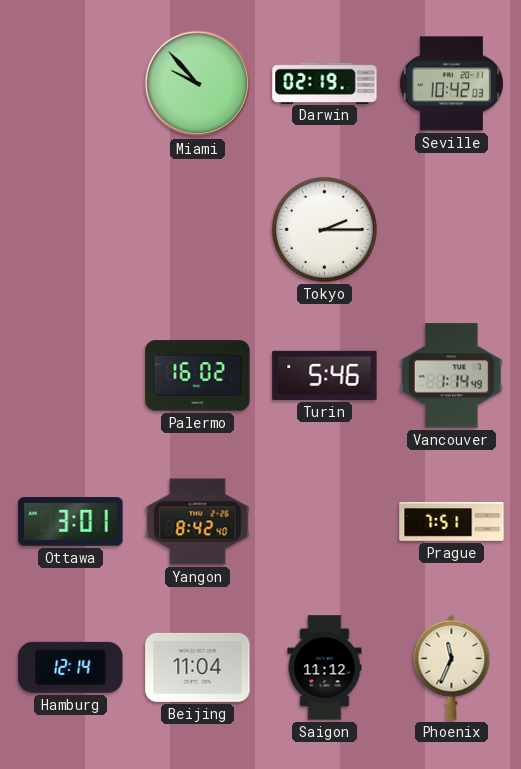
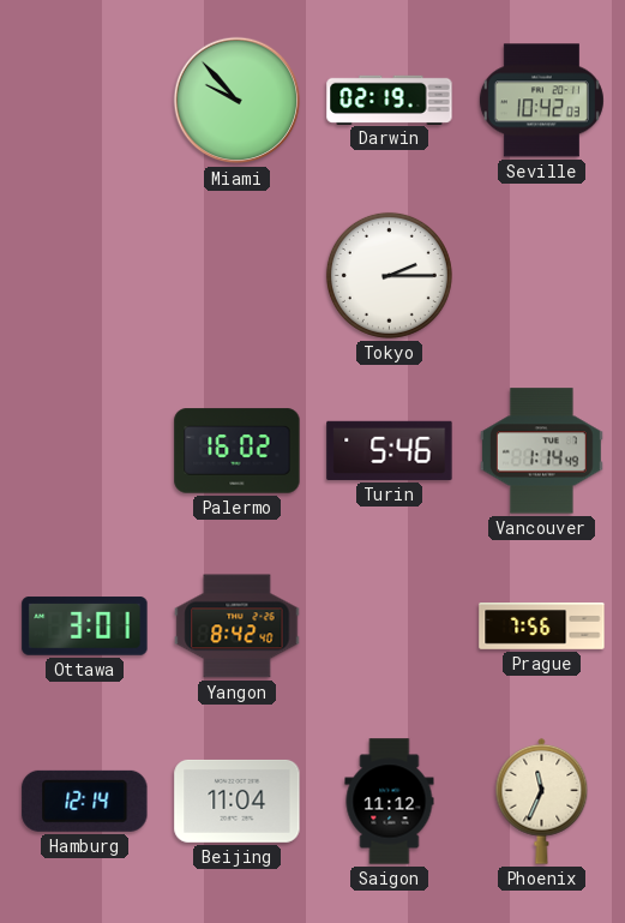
Prague: 7:51 -> 7:56 (542, 627)
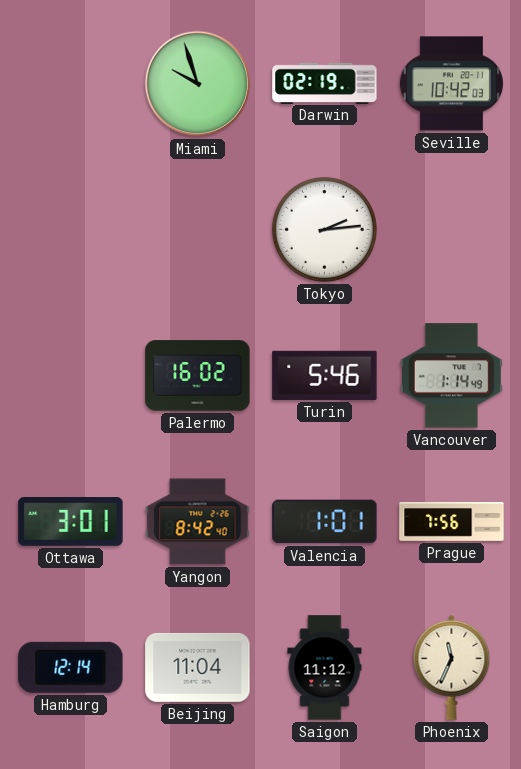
Miami: 9:53 -> 9:57 (198, 84)
Tokyo: 2:15 -> 2:14 (324, 229)
Valencia: none -> 1:01 (325, 522)
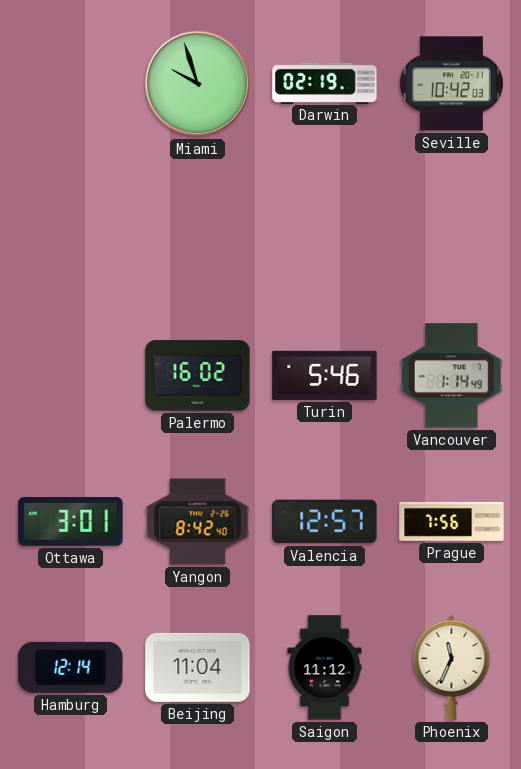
Tokyo: 2:14 -> none (324, 229)
Valencia: 1:01 -> 12:57 (325, 522)
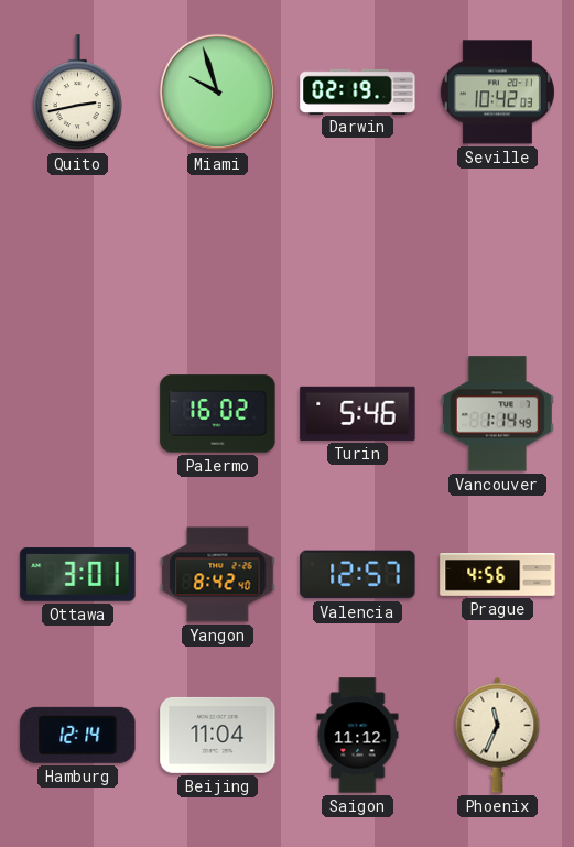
Quito: none -> 2:43 (77, 93)
Prague: 7:56 -> 4:56 (498, 575)
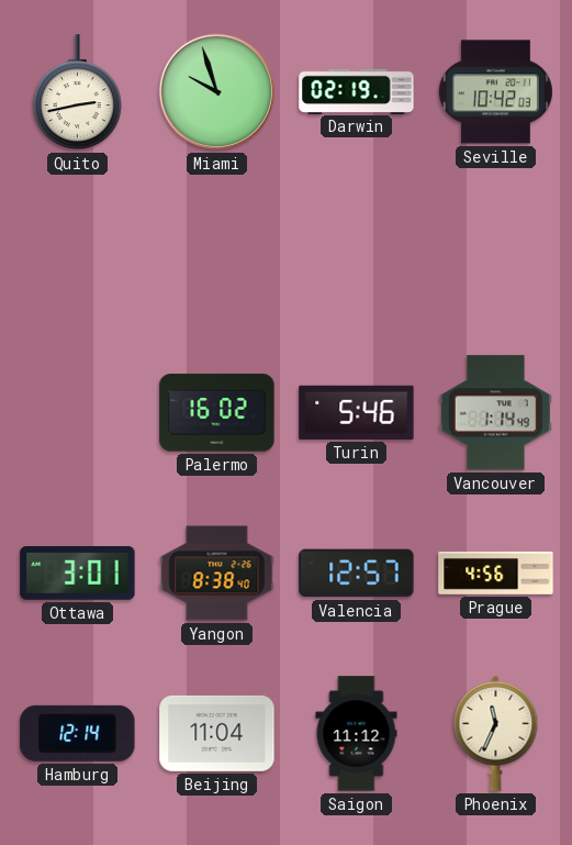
Yangon: 8:42 -> 8:38 (217, 574)
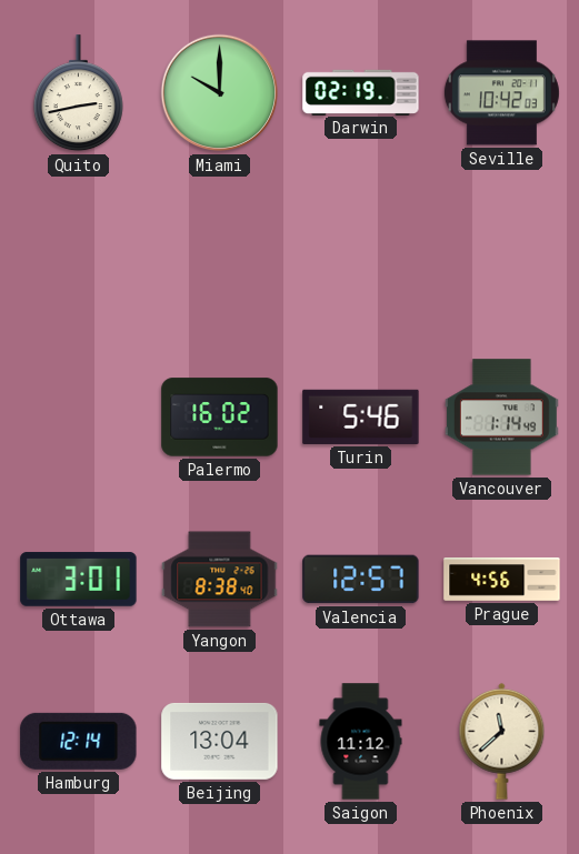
Miami: 9:57 -> 10:00 (220, 93)
Beijing: 11:04 -> 13:04 (220, 741)
Phoenix: 11:34 -> 11:38 (502, 741)
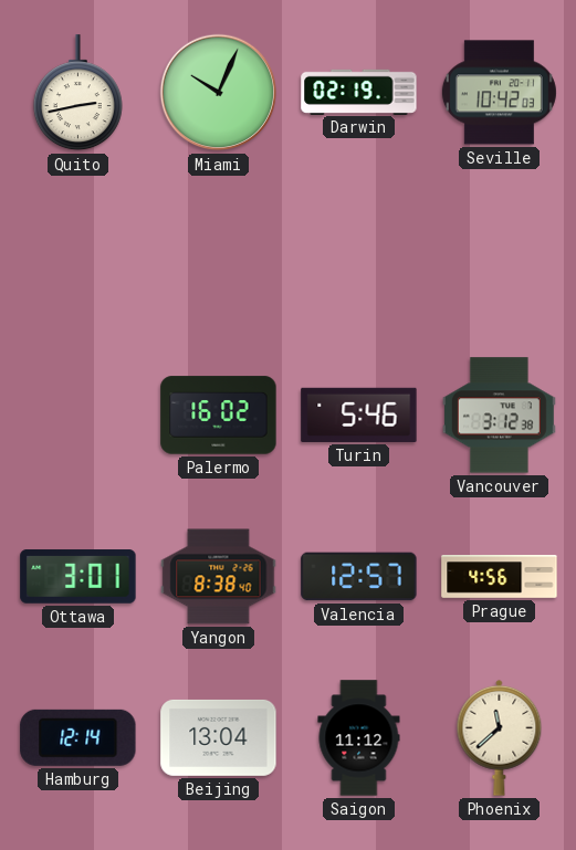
Miami: 10:00 -> 10:04 (219, 93)
Vancouver: 1:14 -> 3:12 (499, 416)
